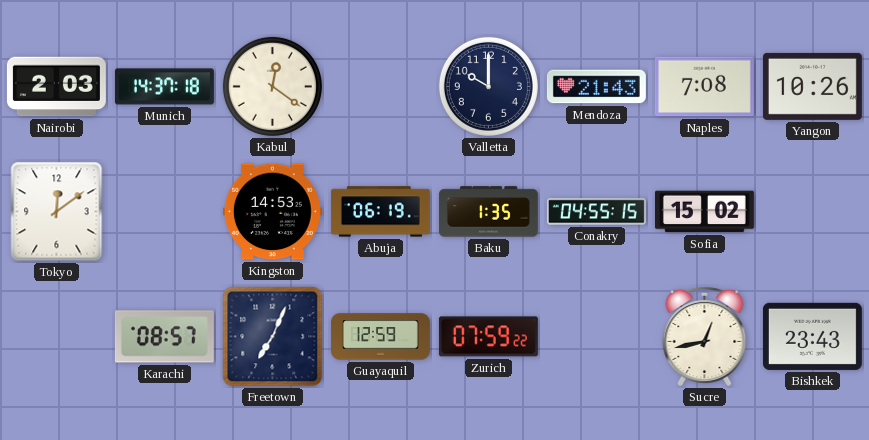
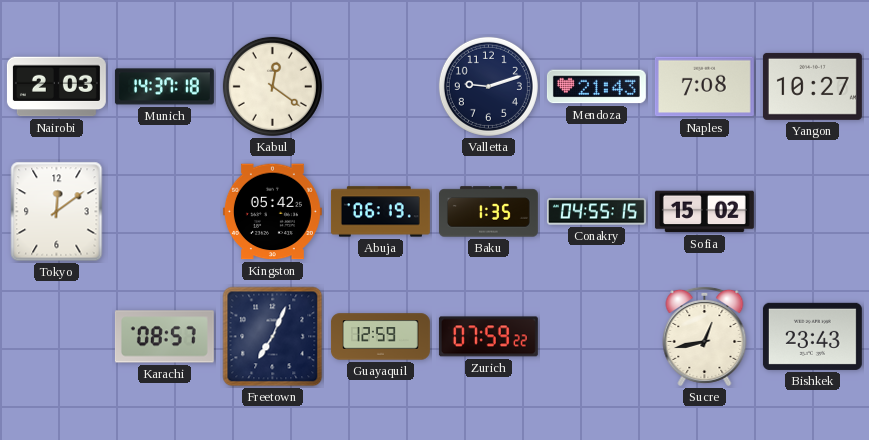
Valletta: 10:00 -> 9:12 (488, 86)
Yangon: 10:26 -> 10:27 (812, 86)
Kingston: 14:53 -> 05:42 (272, 212)
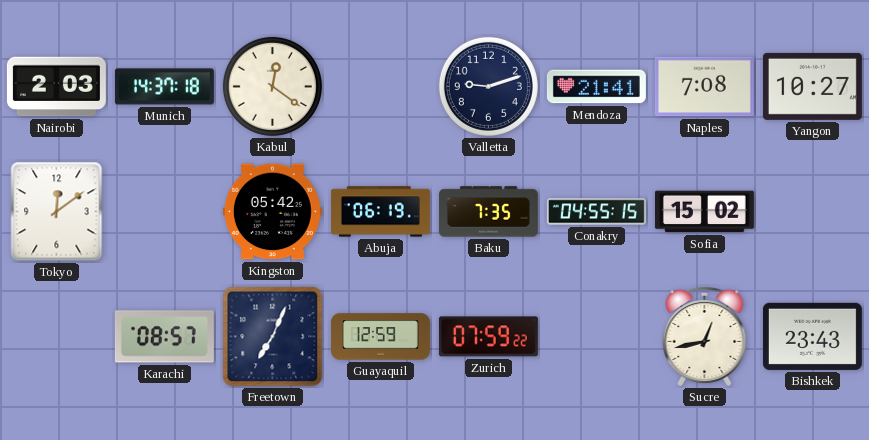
Mendoza: 21:43 -> 21:41 (596, 87)
Baku: 1:35 -> 7:35 (488, 212)
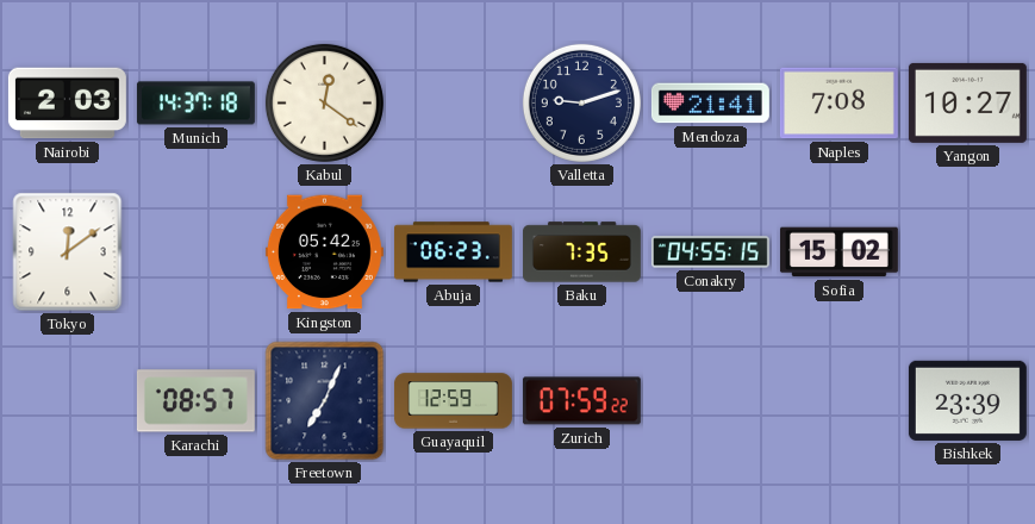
Abuja: 06:19 -> 06:23 (453, 252)
Sucre: 12:43 -> none (705, 336)
Bishkek: 23:43 -> 23:39 (967, 400)
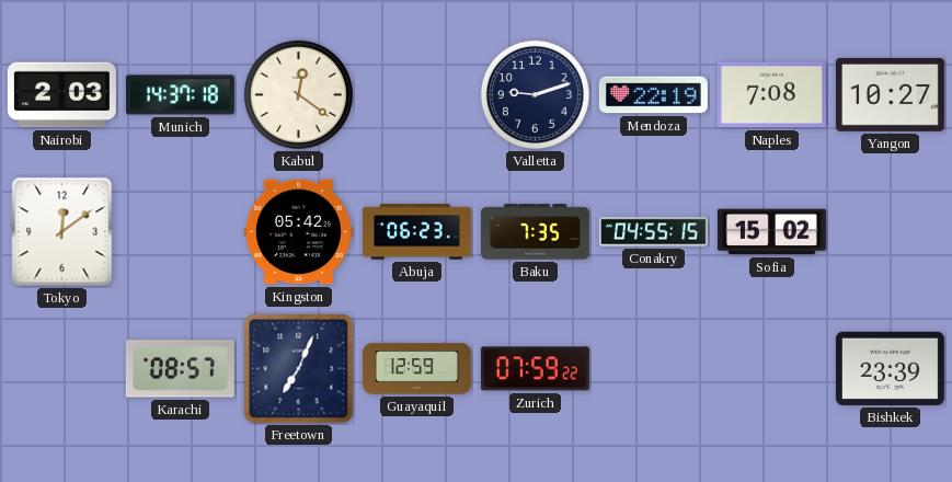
Mendoza: 21:41 -> 22:19 (653, 95)
